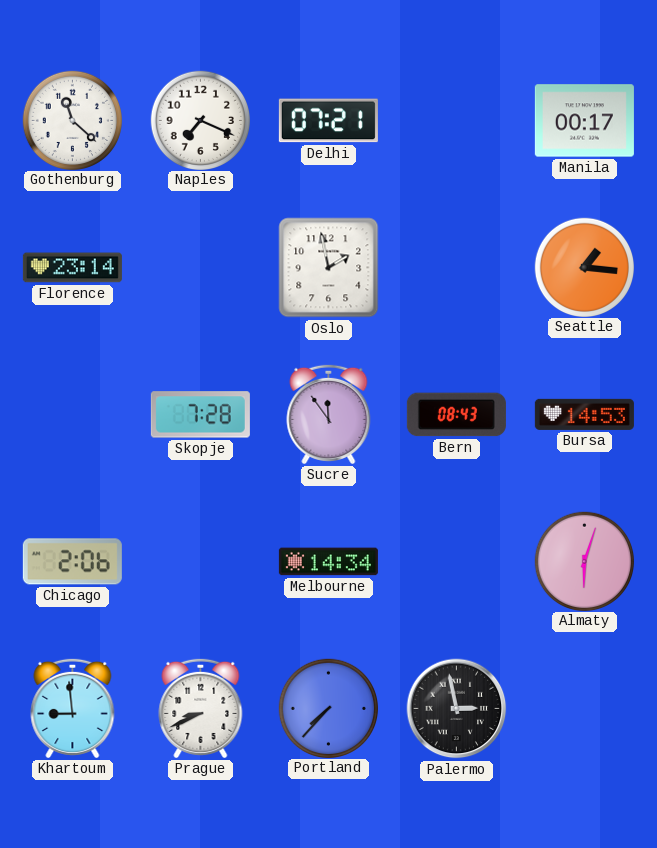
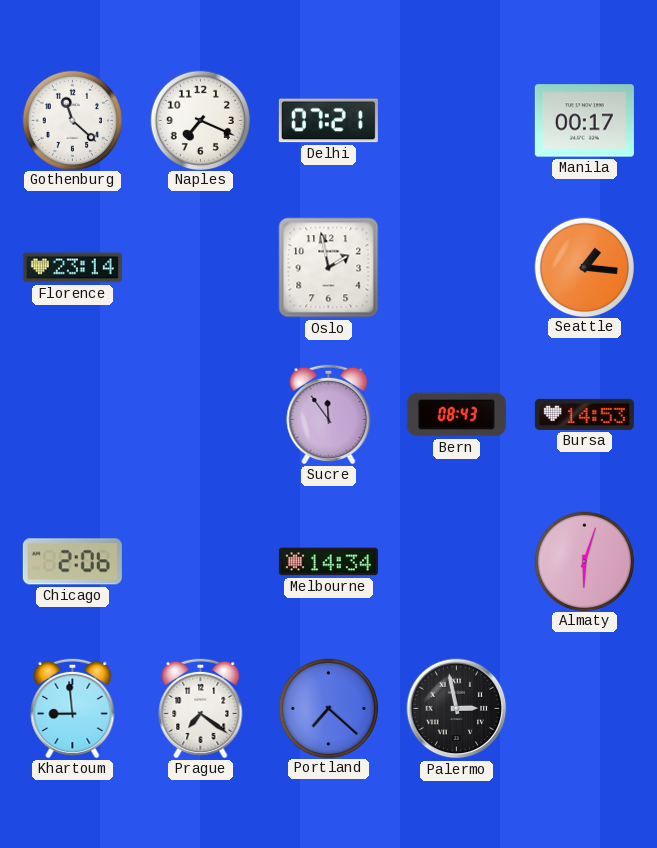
Skopje: 7:28 -> none (200, 415)
Prague: 8:41 -> 7:21 (201, 708)
Portland: 7:37 -> 7:22 (328, 708)
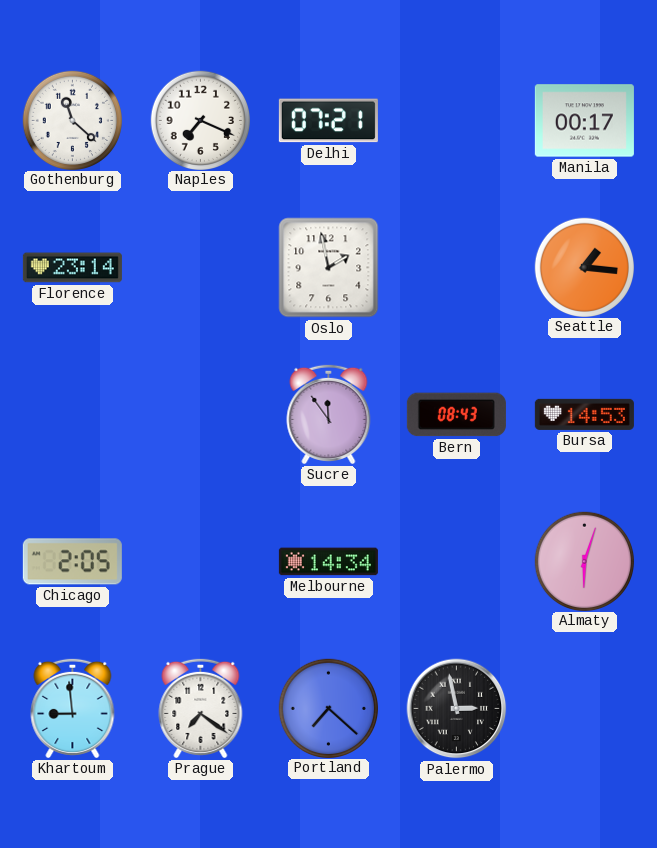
Chicago: 2:06 -> 2:05 (72, 562)
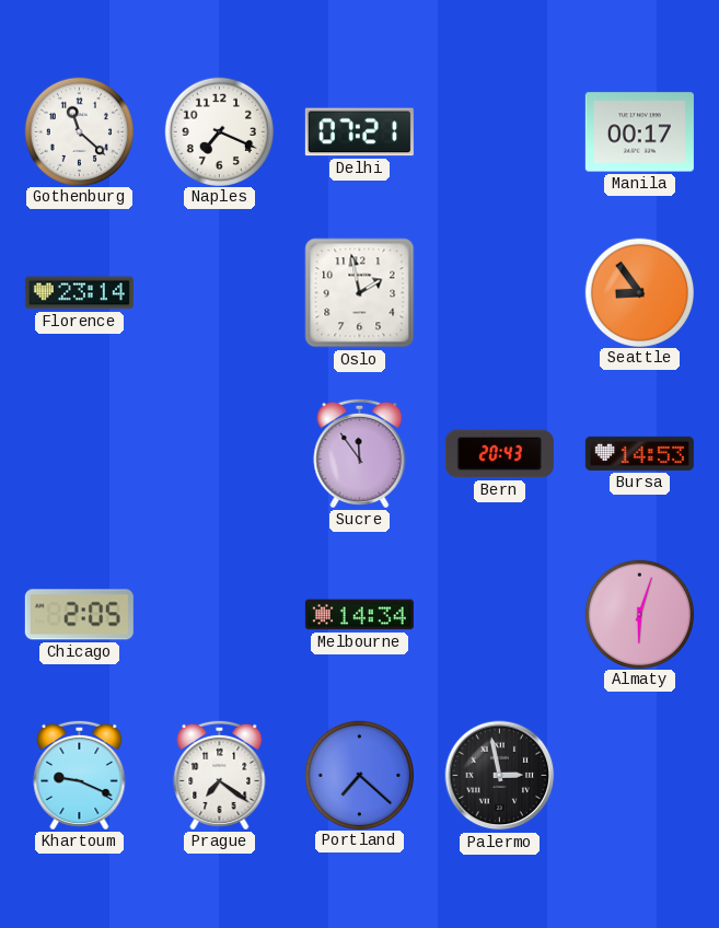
Seattle: 1:16 -> 8:54 (639, 292)
Bern: 08:43 -> 20:43 (499, 454)
Khartoum: 8:59 -> 9:19 (80, 775)
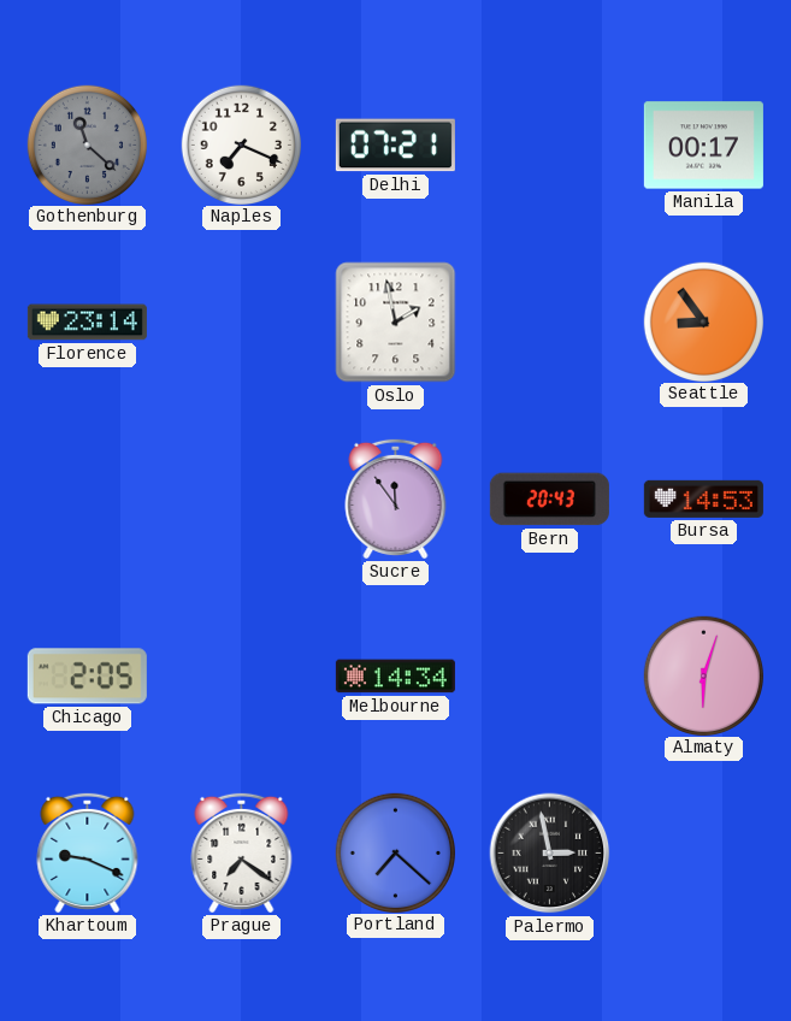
Gothenburg dial: white -> grey (87, 144)
